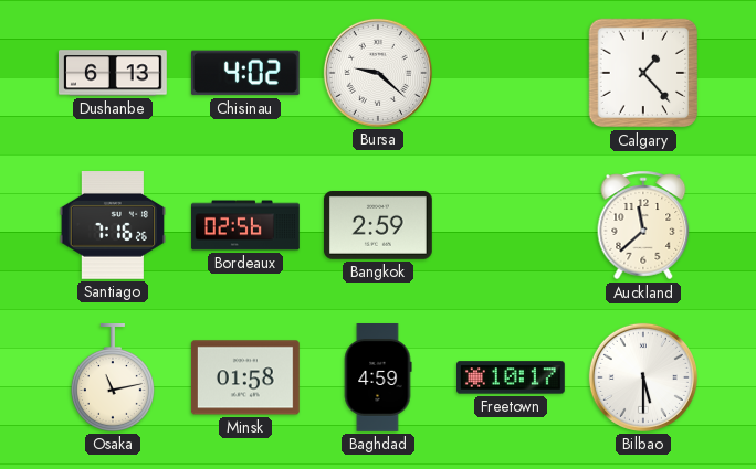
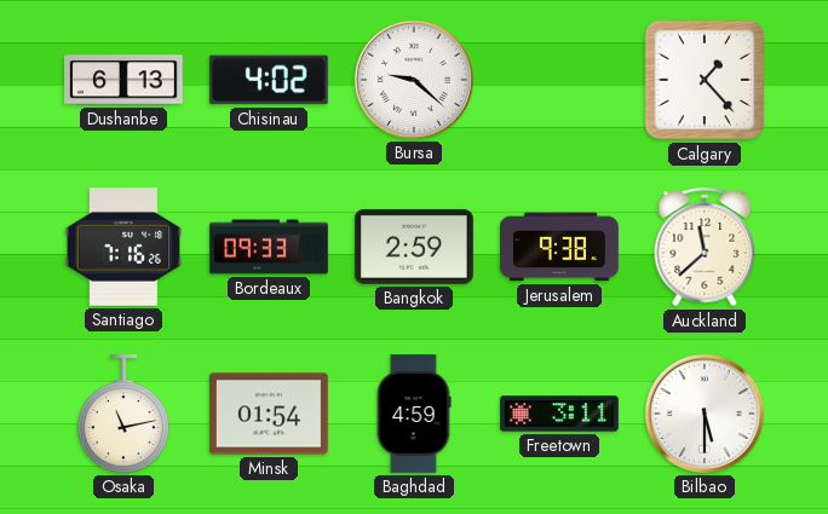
Bordeaux: 02:56 -> 09:33 (269, 247)
Jerusalem: none -> 9:38 (560, 247)
Minsk: 01:58 -> 01:54 (269, 414)
Freetown: 10:17 -> 3:11 (560, 414)
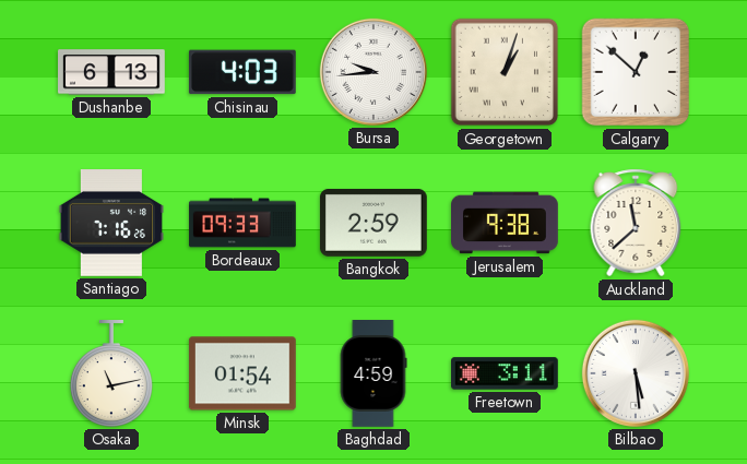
Chisinau: 4:02 -> 4:03 (242, 72)
Bursa: 9:22 -> 9:44 (373, 72)
Georgetown: none -> 1:03 (505, 72)
Calgary: 1:23 -> 12:52 (636, 72)
Bilbao: 5:30 -> 5:29 (636, 373)
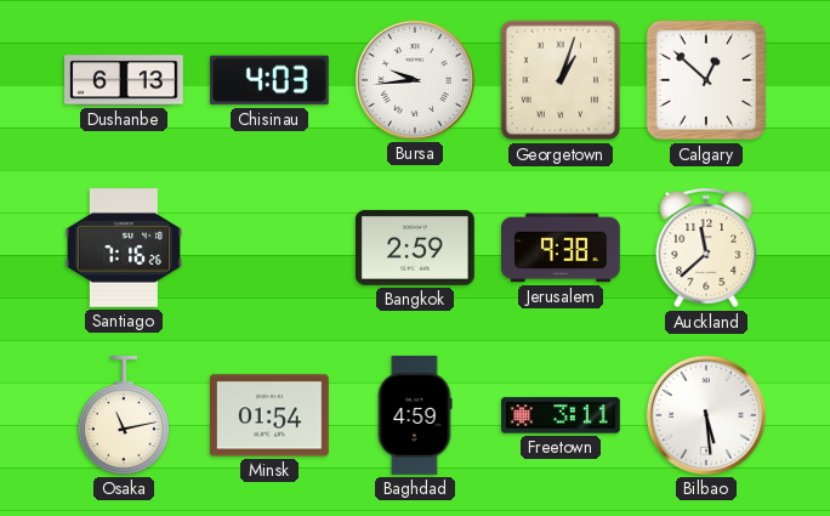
Bordeaux: 09:33 -> none (242, 223)
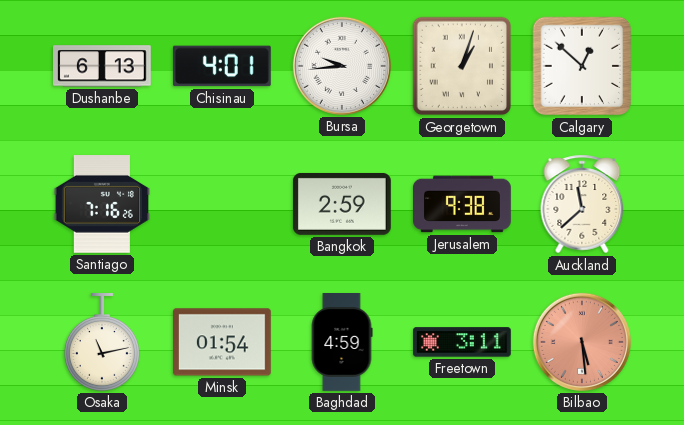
Chisinau: 4:03 -> 4:01 (222, 66)
Bilbao dial: white -> salmon (582, 342)
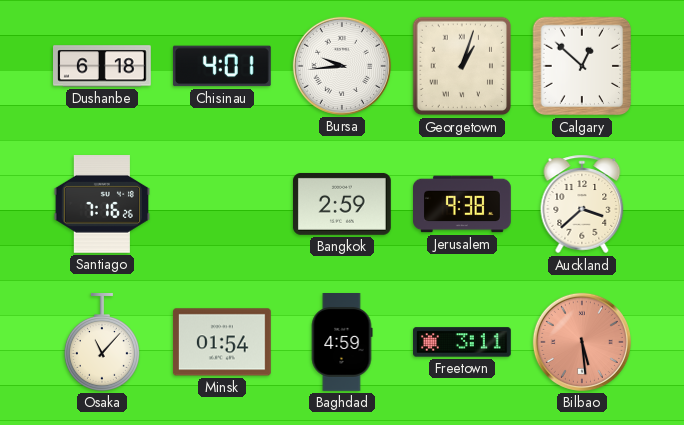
Dushanbe: 6:13 -> 6:18 (103, 66)
Auckland: 11:38 -> 3:38 (582, 204)
Osaka: 11:13 -> 11:07 (102, 343)
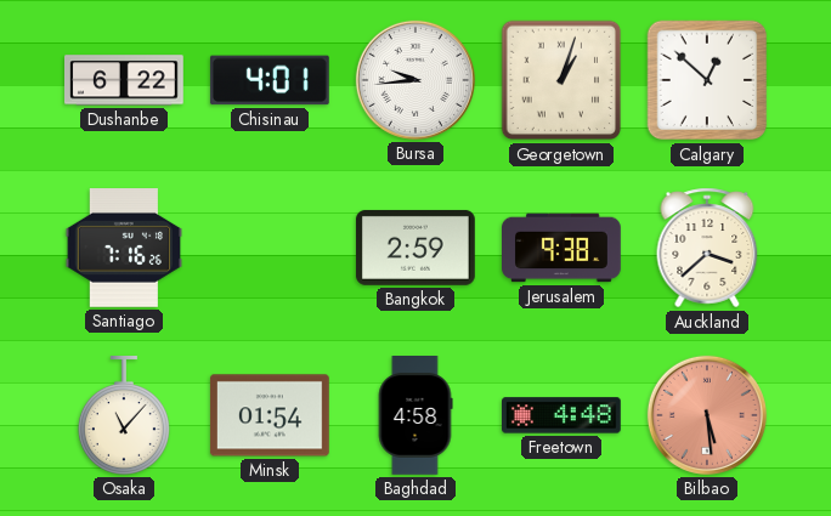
Dushanbe: 6:18 -> 6:22 (125, 80)
Baghdad: 4:59 -> 4:58 (415, 416)
Freetown: 3:11 -> 4:48 (563, 415)
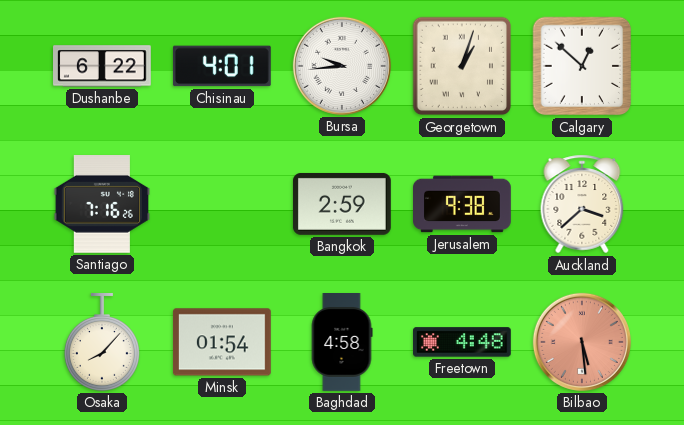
Osaka: 11:07 -> 8:07 (102, 343)
